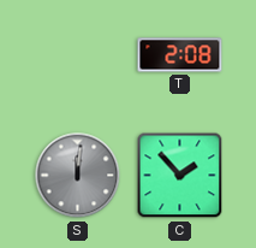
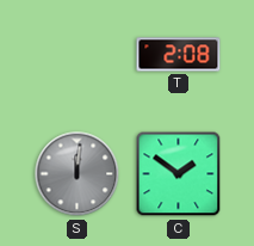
C: 1:53 -> 1:51 (179, 174)
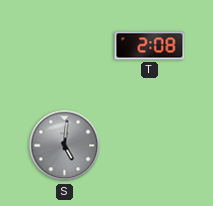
S: 12:01 -> 5:01 (65, 146)
C: 1:51 -> none (179, 174)
